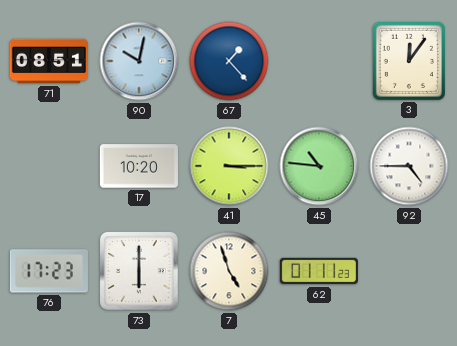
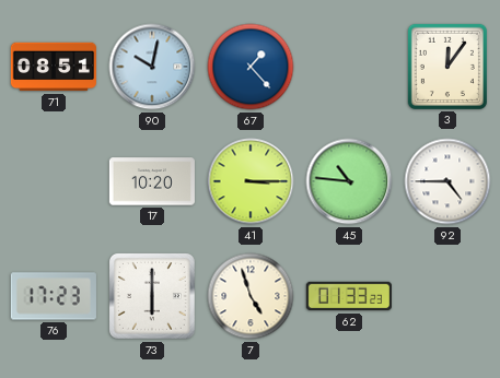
62: 01:11 -> 01:33 (349, 296)
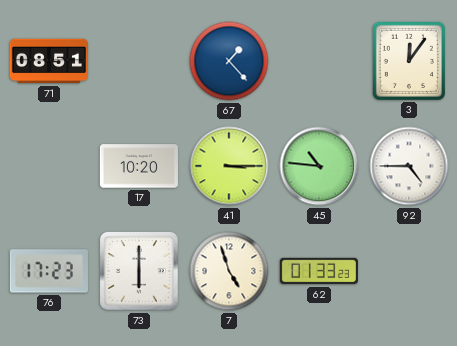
90: 10:02 -> none (152, 67)
